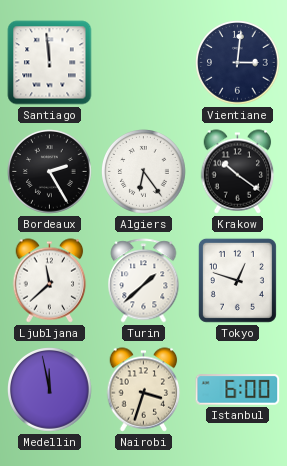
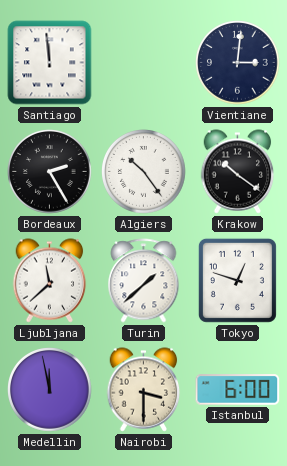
Algiers: 6:24 -> 10:24 (144, 172)
Nairobi: 3:33 -> 3:30 (144, 390)
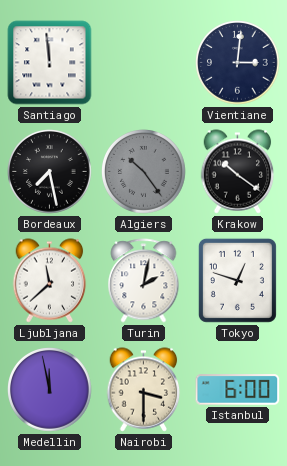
Bordeaux: 2:25 -> 7:28 (50, 172)
Algiers dial: white -> grey (144, 172)
Turin: 1:38 -> 2:02 (144, 281)
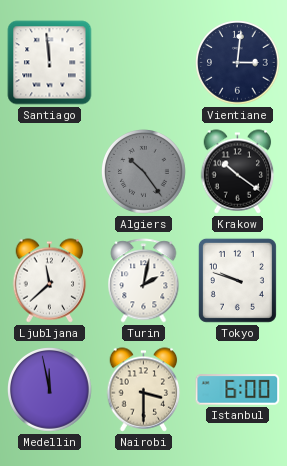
Bordeaux: 7:28 -> none (50, 172)
Tokyo: 12:48 -> 9:48 (237, 280)
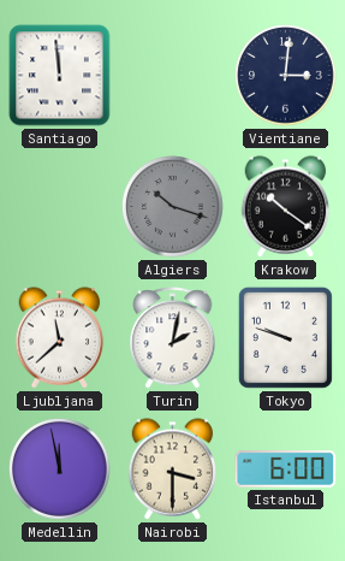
Algiers: 10:24 -> 10:18 (173, 207)
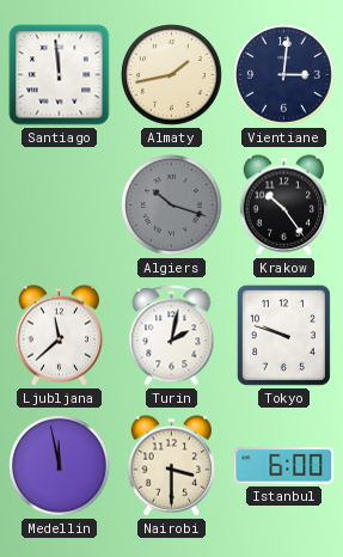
Almaty: none -> 1:43 (172, 75)
Krakow: 10:21 -> 10:24 (284, 206)
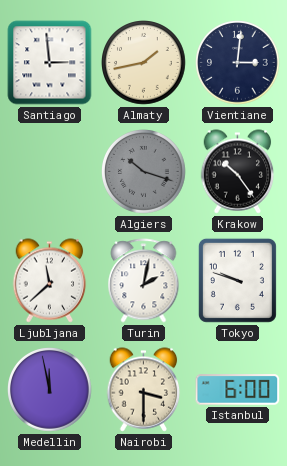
Santiago: 11:59 -> 2:59 (50, 63)
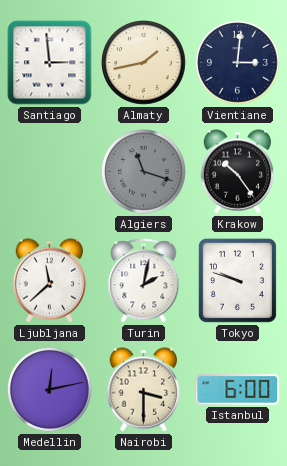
Algiers: 10:18 -> 11:18 (144, 172)
Medellin: 11:58 -> 12:13 (50, 390)
